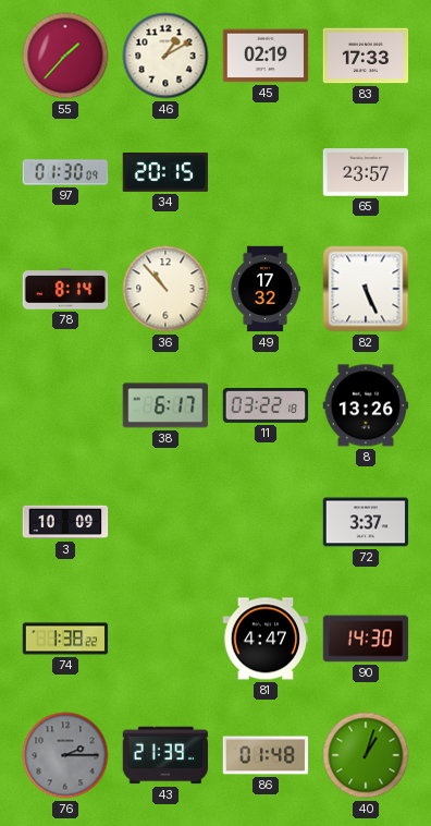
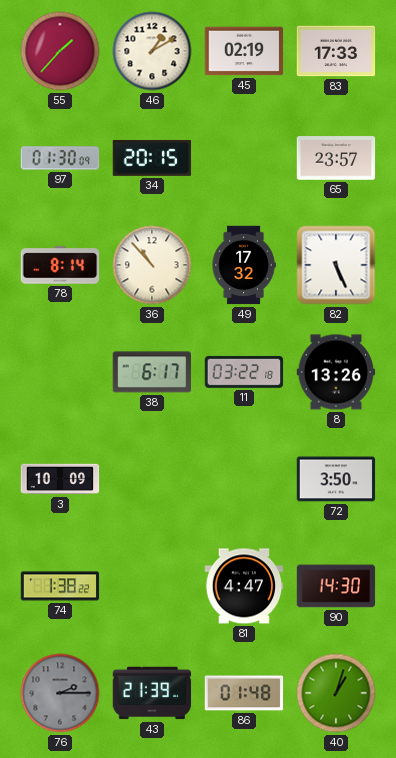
72: 3:37 -> 3:50 (336, 479)
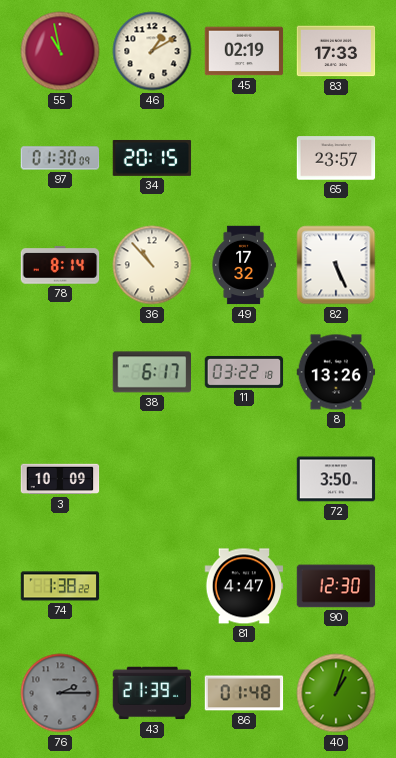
55: 1:37 -> 10:58 (60, 51)
90: 14:30 -> 12:30 (336, 586)
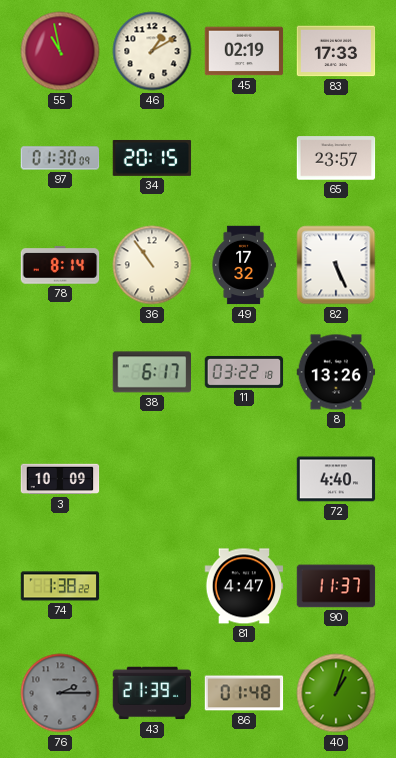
36: 10:53 -> 10:54 (152, 265)
72: 3:50 -> 4:40 (336, 479)
90: 12:30 -> 11:37 (336, 586)
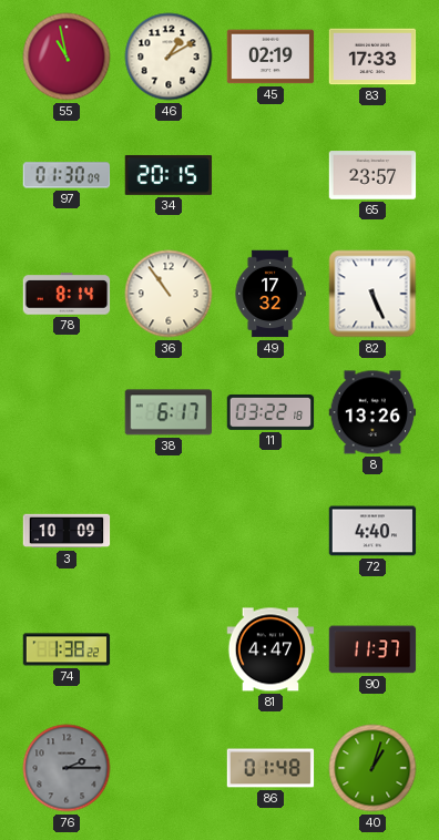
43: 21:39 -> none (152, 693)
